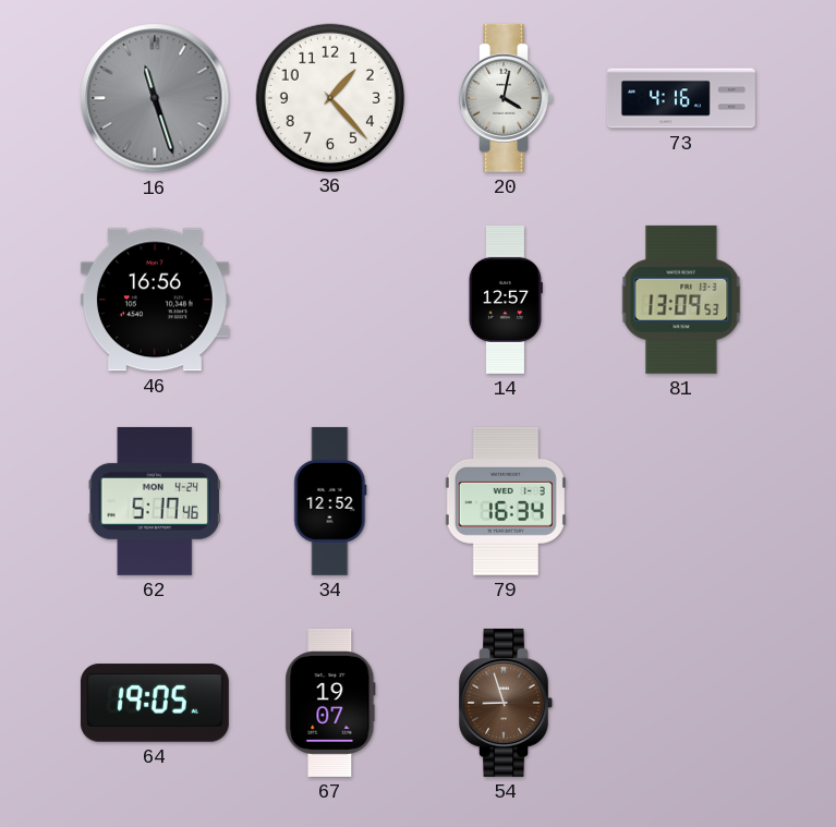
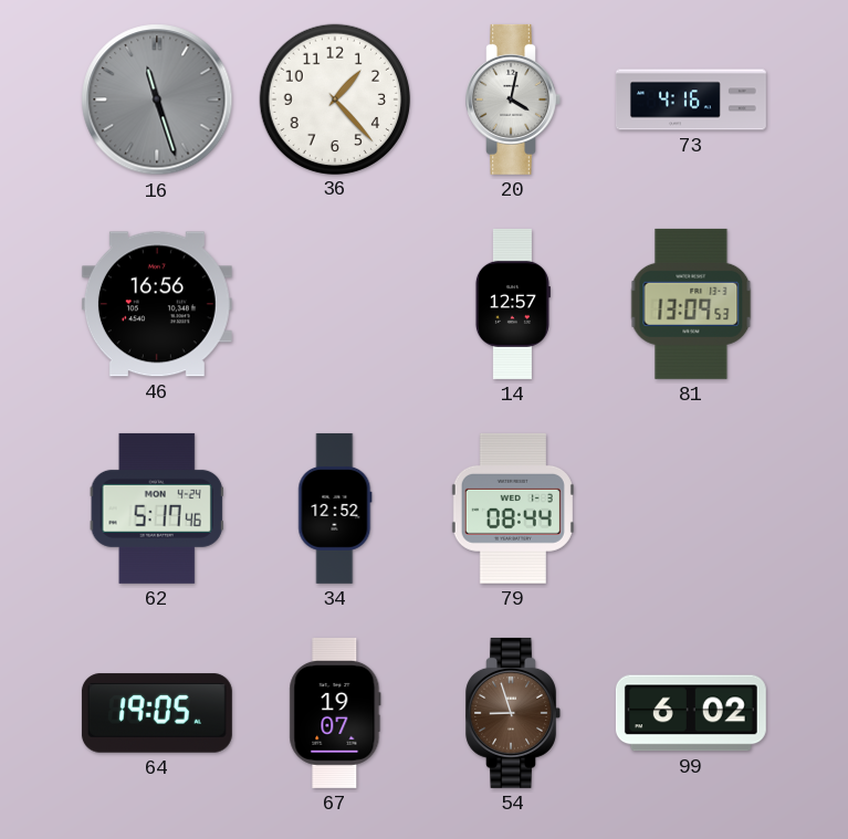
79: 16:34 -> 08:44 (513, 508)
99: none -> 6:02 (691, 713)
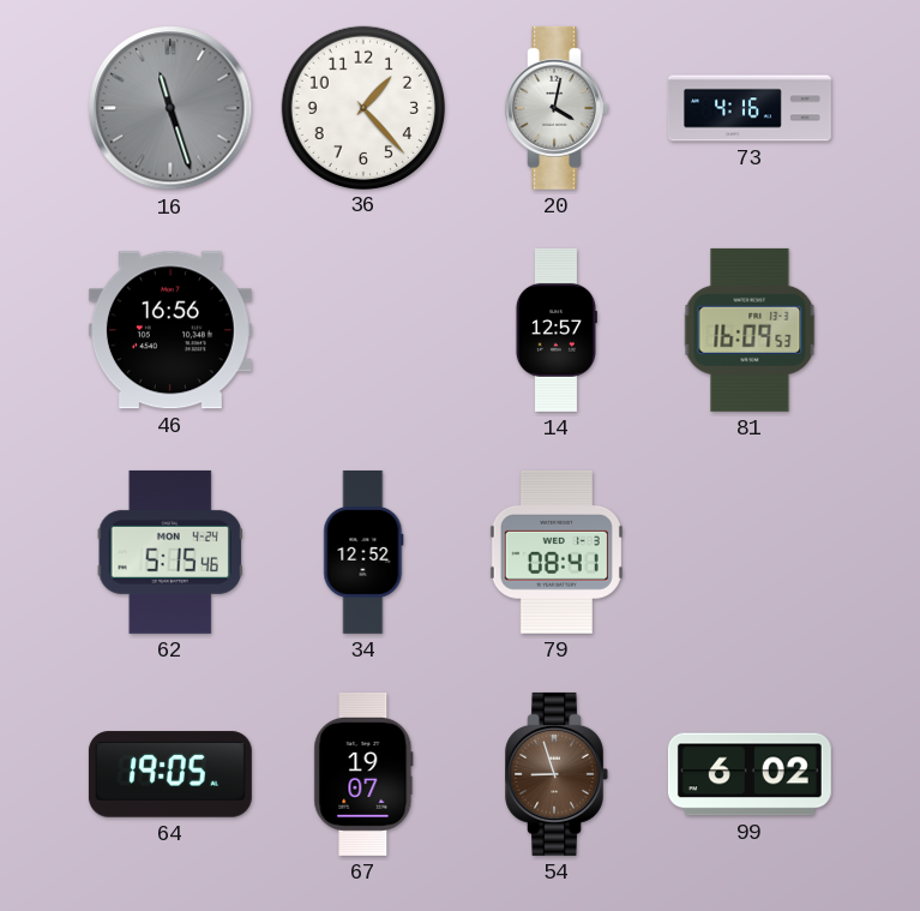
81: 13:09 -> 16:09 (750, 330)
62: 5:17 -> 5:15 (170, 552)
79: 08:44 -> 08:41 (557, 552)
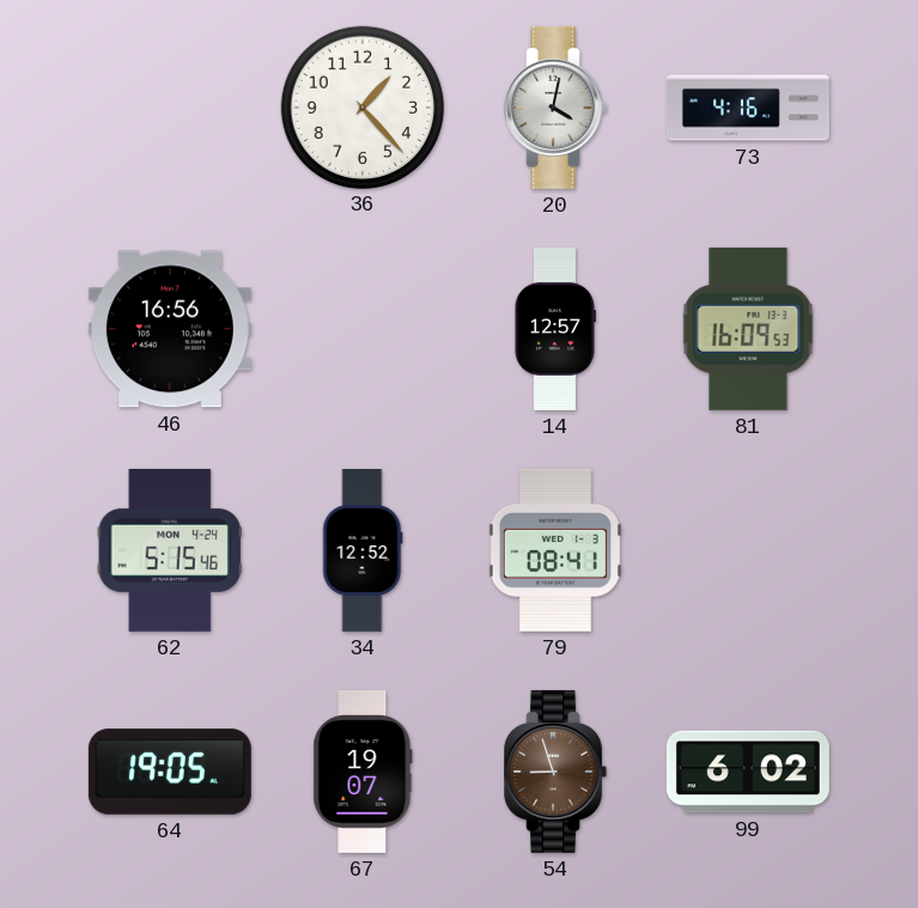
16: 11:27 -> none (170, 108)
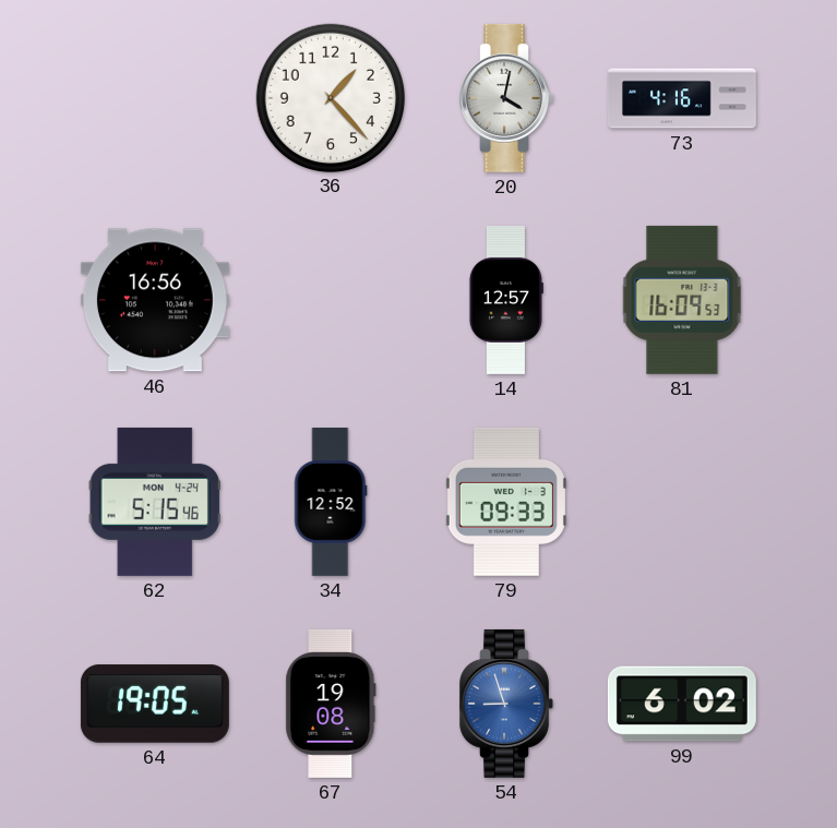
79: 08:41 -> 09:33 (506, 502)
67: 19:07 -> 19:08 (331, 704)
54 dial: brown -> blue (506, 704)
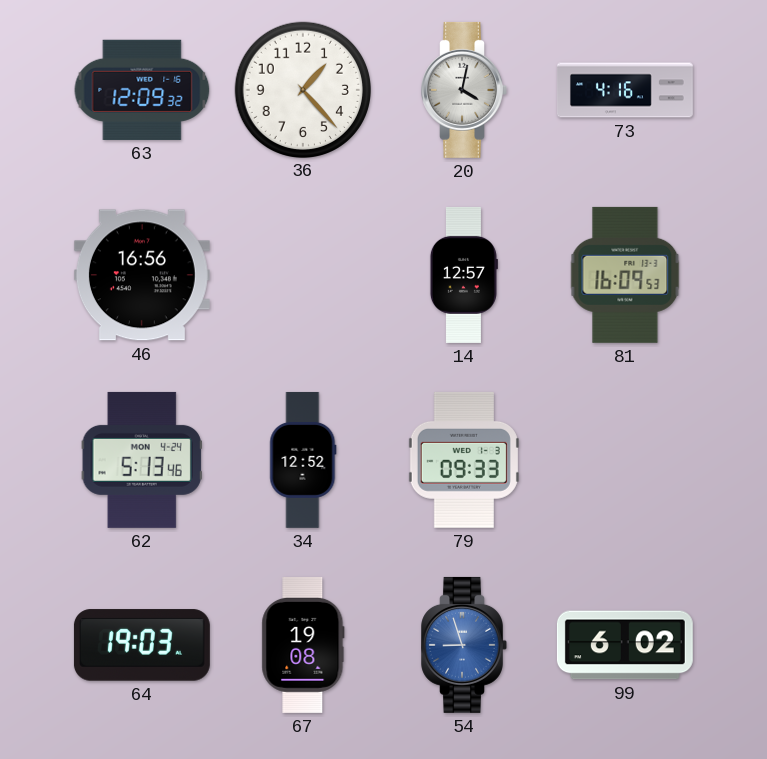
63: none -> 12:09 (142, 90)
62: 5:15 -> 5:13 (142, 460)
64: 19:05 -> 19:03 (142, 645)
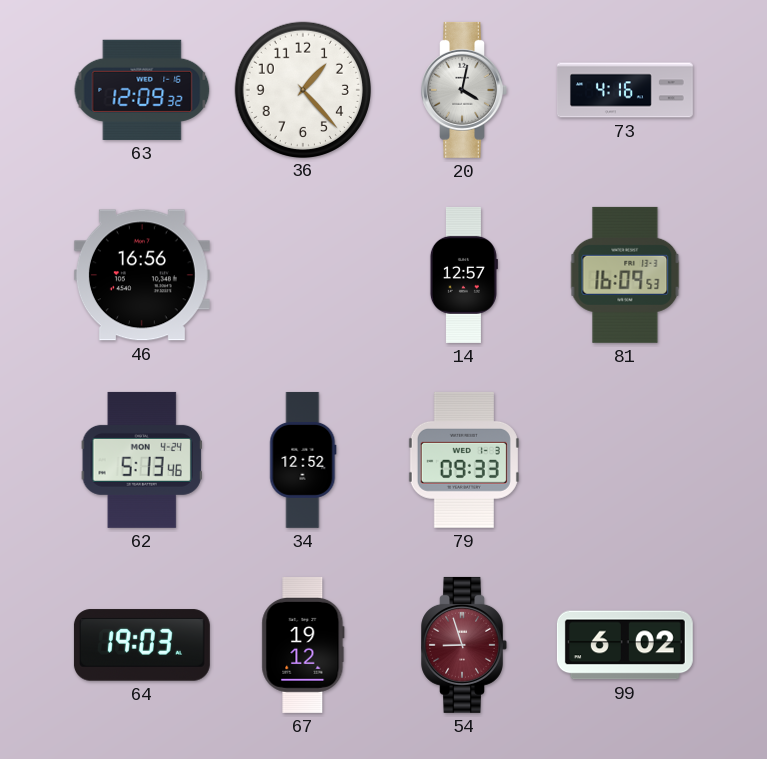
67: 19:08 -> 19:12 (303, 645)
54 dial: blue -> burgundy (464, 645)
